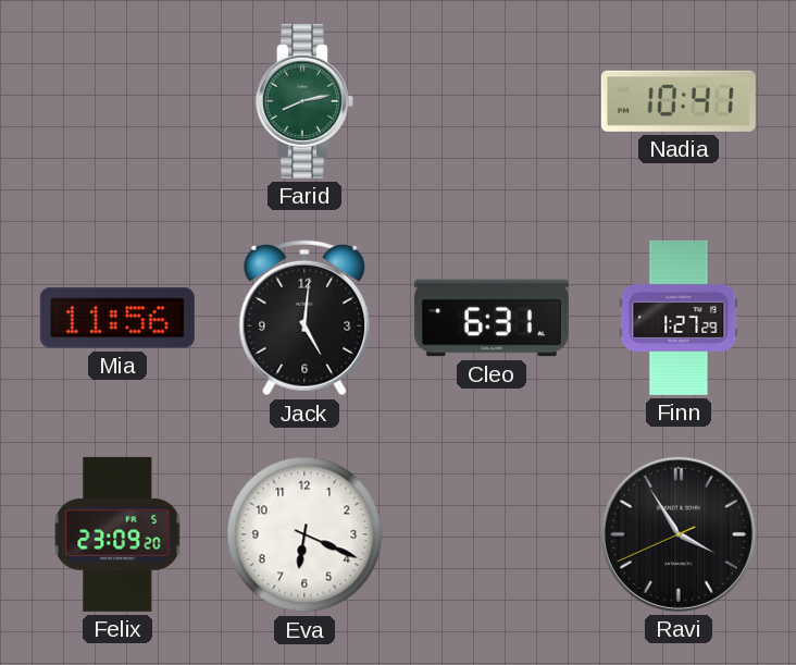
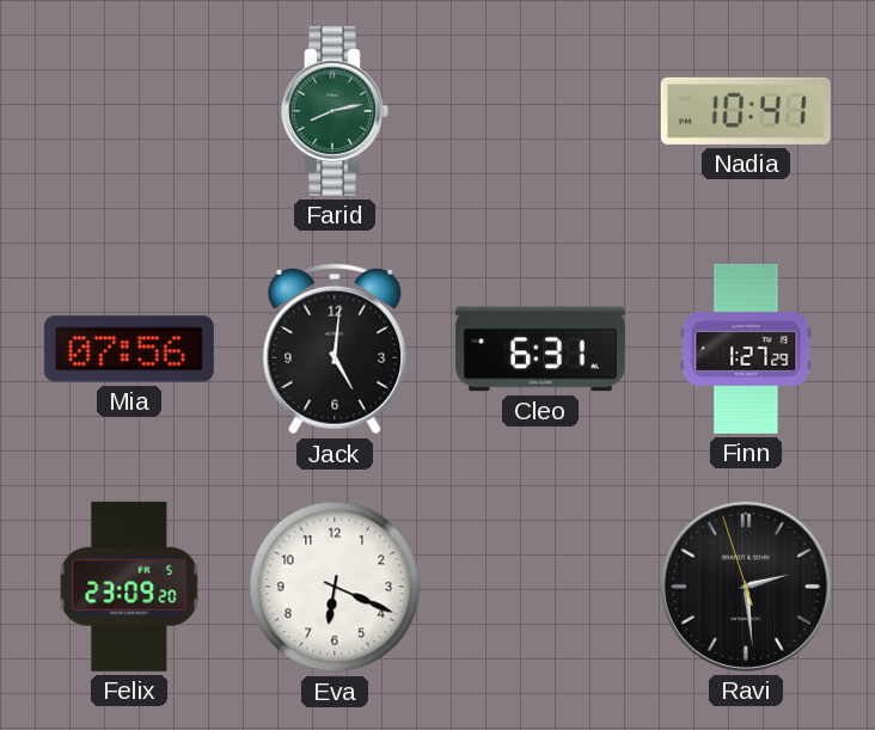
Mia: 11:56 -> 07:56 (129, 349)
Ravi: 3:54 -> 2:28 (746, 587)
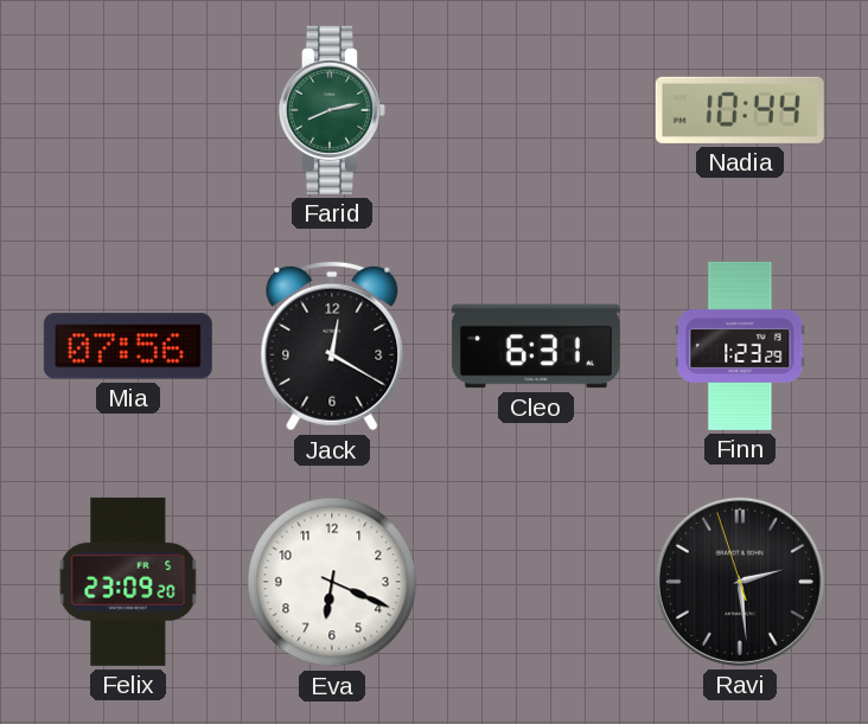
Nadia: 10:41 -> 10:44 (740, 110)
Jack: 5:01 -> 12:20 (332, 346)
Finn: 1:27 -> 1:23 (740, 346)
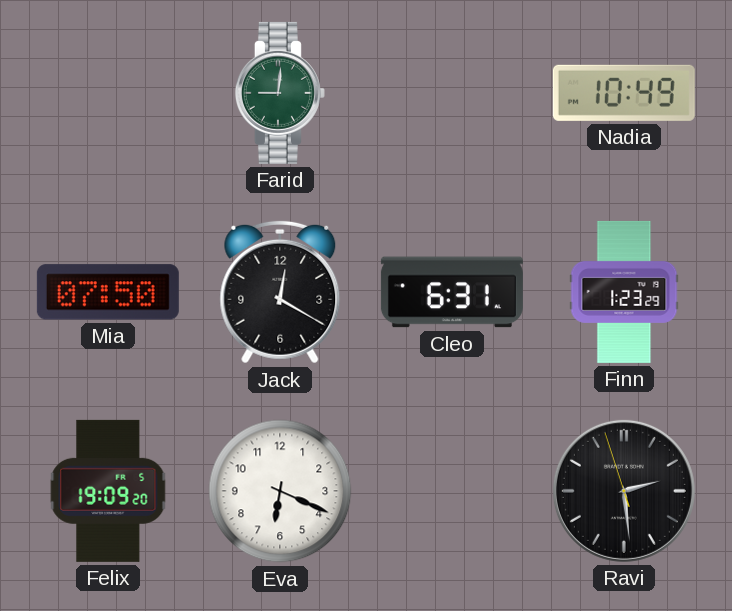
Farid: 8:13 -> 9:01 (280, 93)
Nadia: 10:44 -> 10:49 (624, 93)
Mia: 07:56 -> 07:50 (108, 292)
Felix: 23:09 -> 19:09 (108, 491)
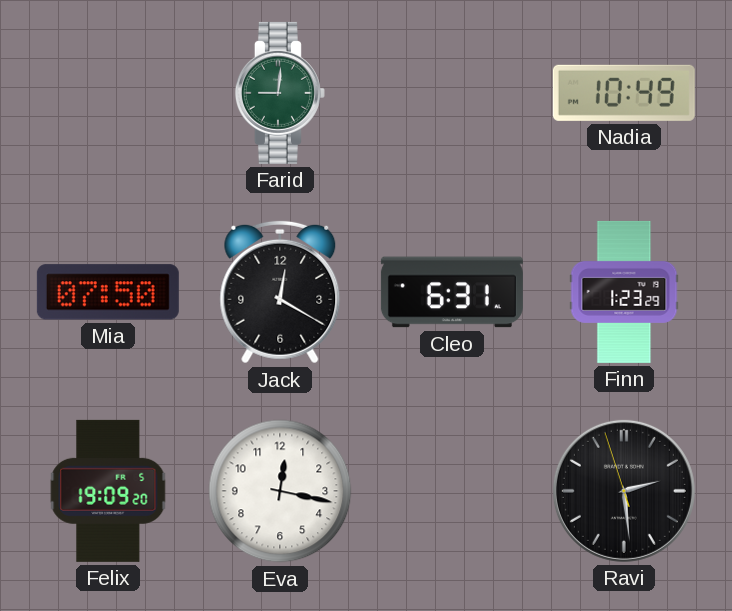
Eva: 6:19 -> 12:17 (280, 491)
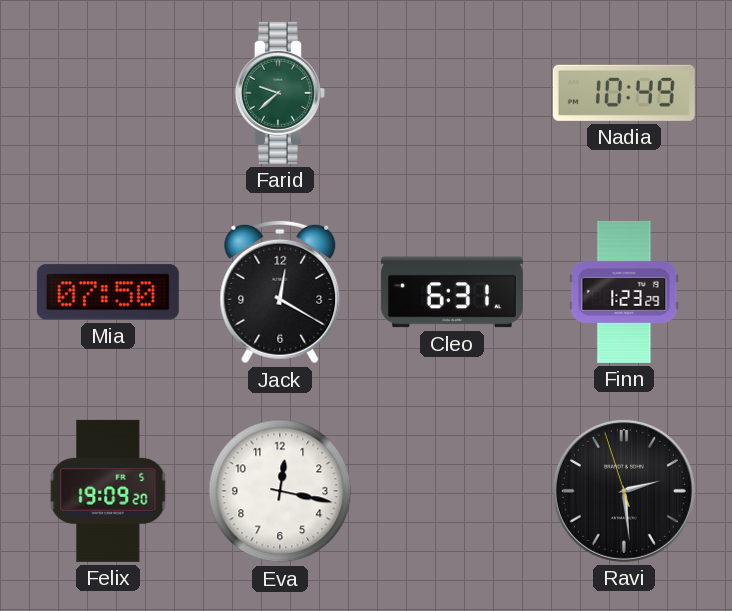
Farid: 9:01 -> 9:38 (280, 93)
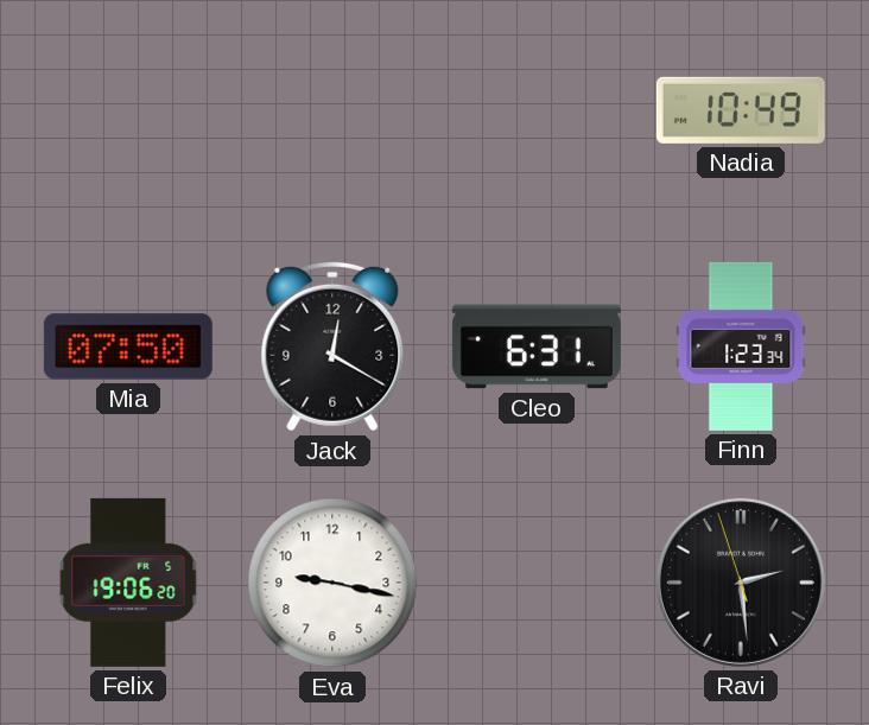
Farid: 9:38 -> none (280, 93)
Finn: 1:23:29 -> 1:23:34 (741, 346)
Felix: 19:09 -> 19:06 (128, 583)
Eva: 12:17 -> 9:17 (332, 583)
